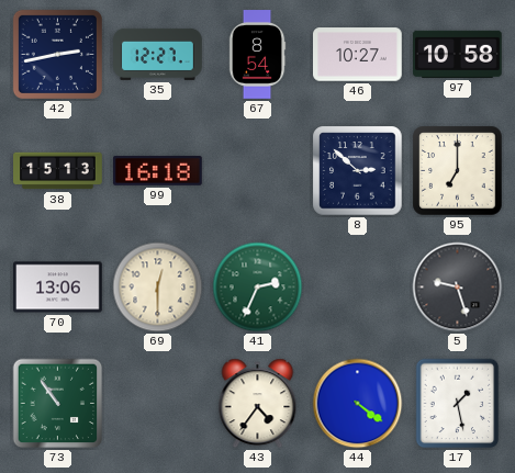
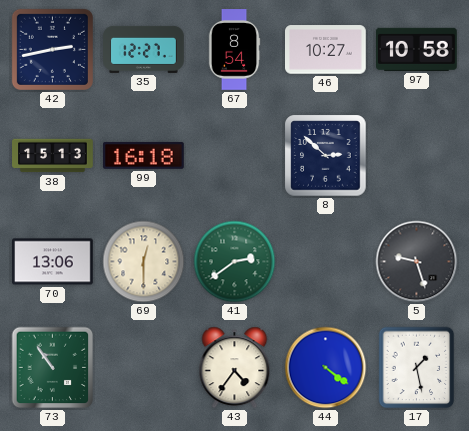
95: 7:00 -> none (458, 171)
41: 2:34 -> 2:39 (235, 262)
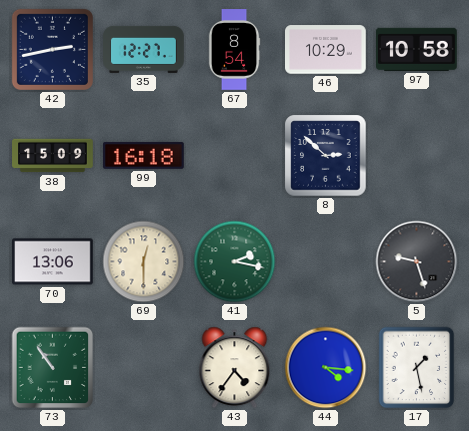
46: 10:27 -> 10:29 (326, 50)
38: 15:13 -> 15:09 (53, 156)
41: 2:39 -> 2:17 (235, 262)
44: 4:21 -> 4:16 (326, 368)
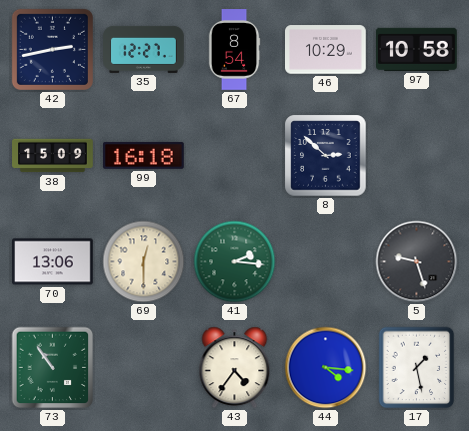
41: 2:17 -> 2:16 (235, 262)
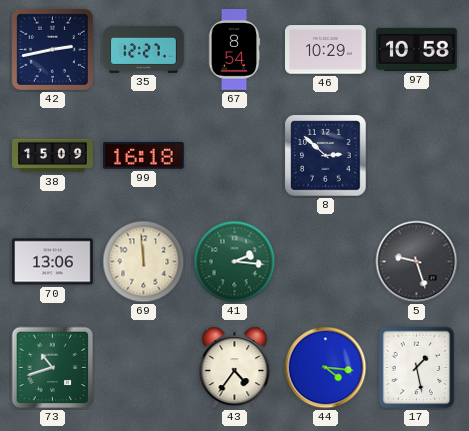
69: 12:30 -> 11:59 (144, 262)
73: 10:54 -> 10:42 (53, 368)
